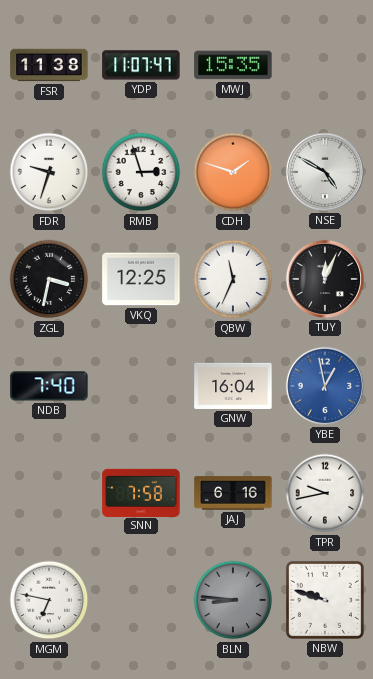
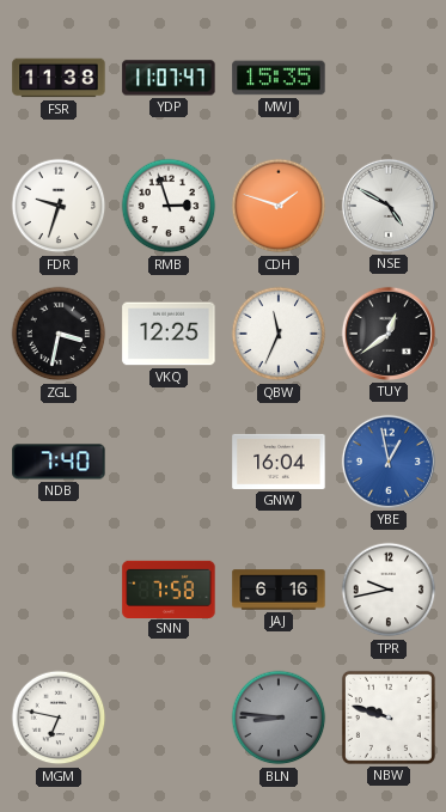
TUY: 12:04 -> 12:39 (389, 334)
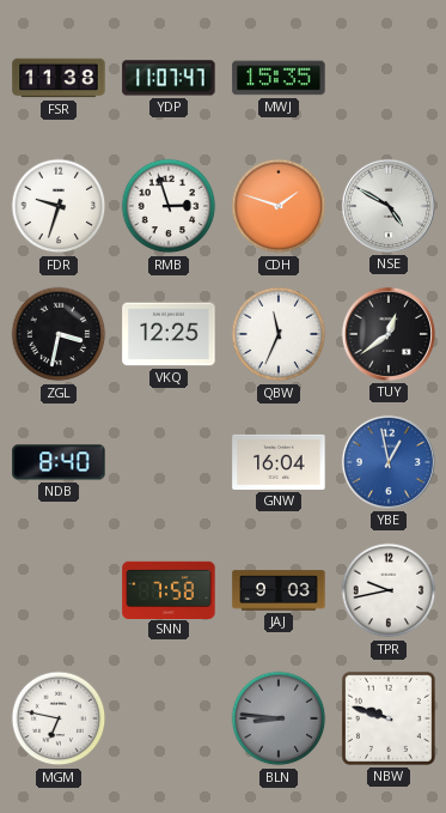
NDB: 7:40 -> 8:40 (59, 462)
JAJ: 6:16 -> 9:03 (279, 590)
